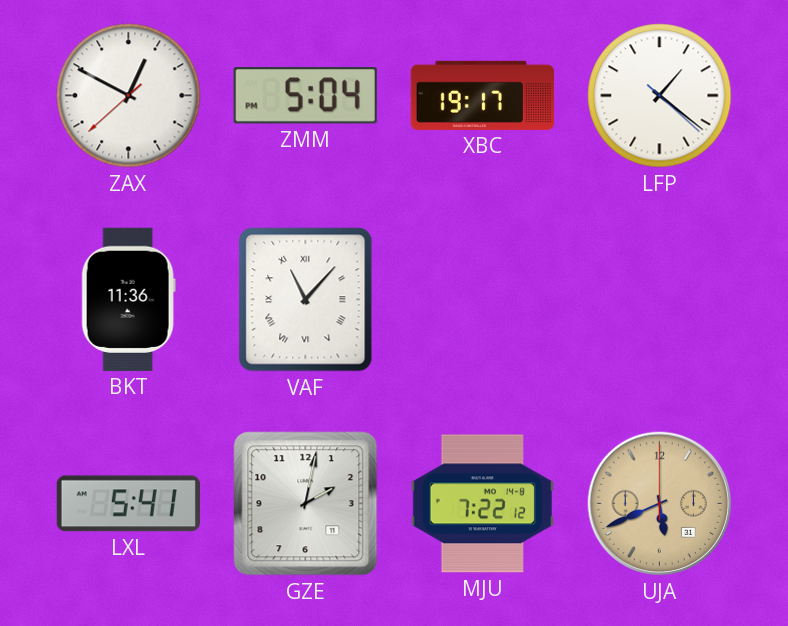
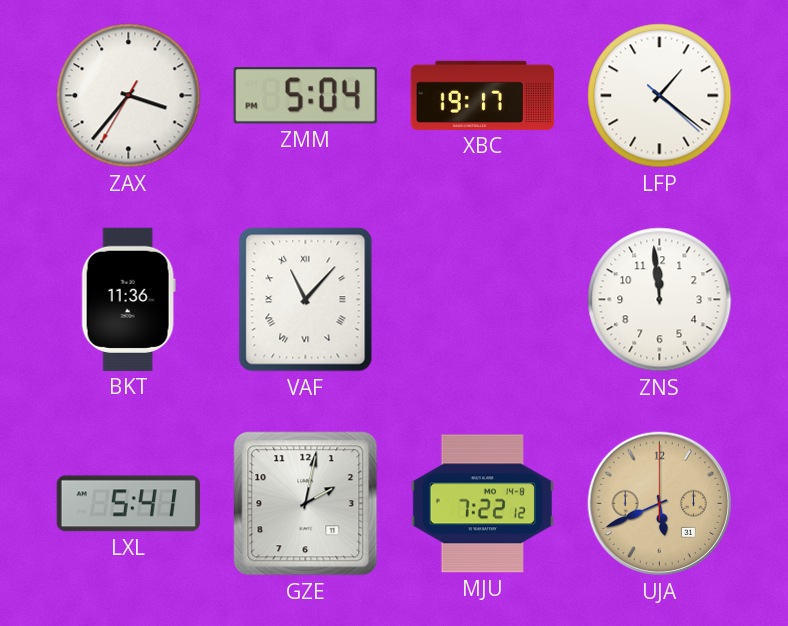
ZAX: 12:49 -> 3:36 (129, 96)
ZNS: none -> 11:59 (660, 300)
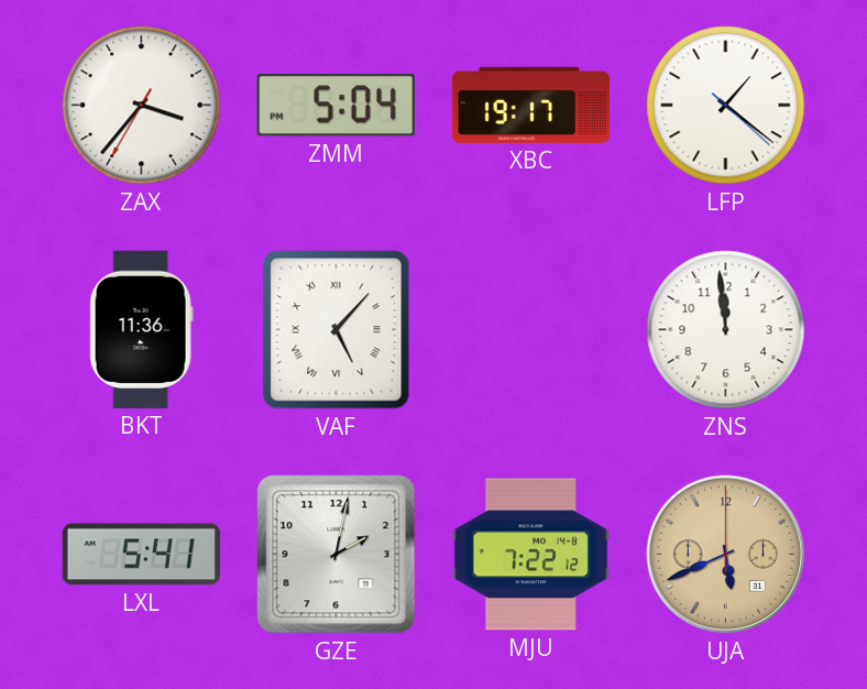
VAF: 11:07 -> 5:07 (337, 330)
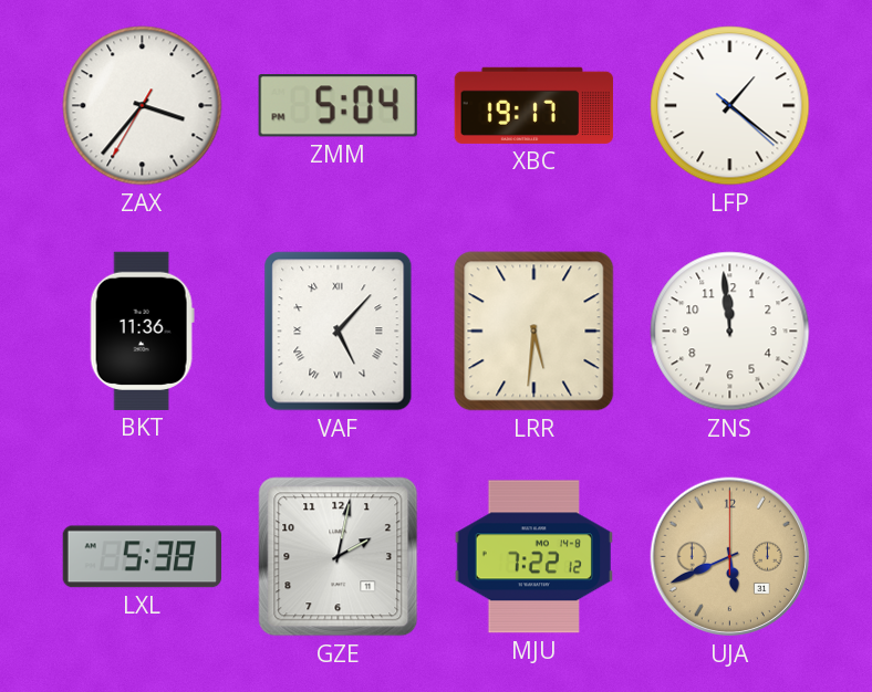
LRR: none -> 5:31 (534, 332)
LXL: 5:41 -> 5:38 (142, 557)
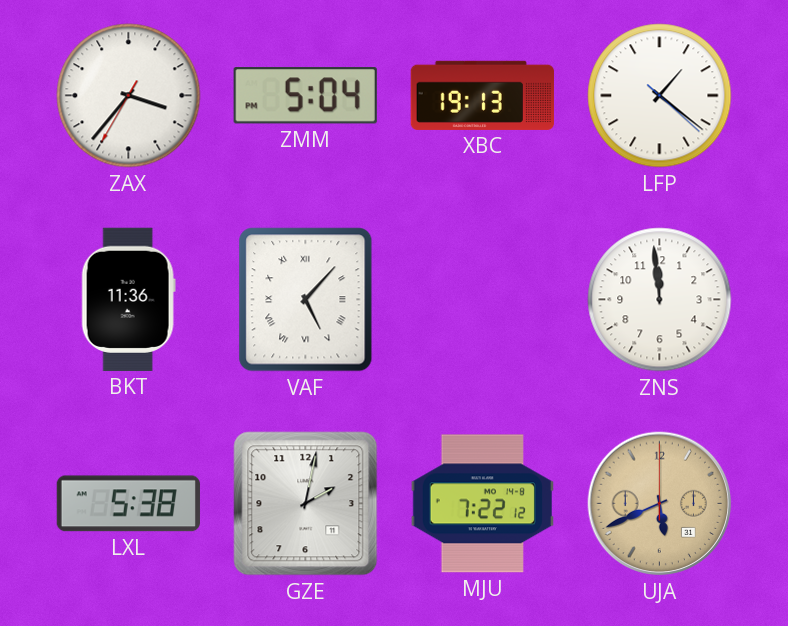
XBC: 19:17 -> 19:13 (482, 95)
LRR: 5:31 -> none (534, 332)
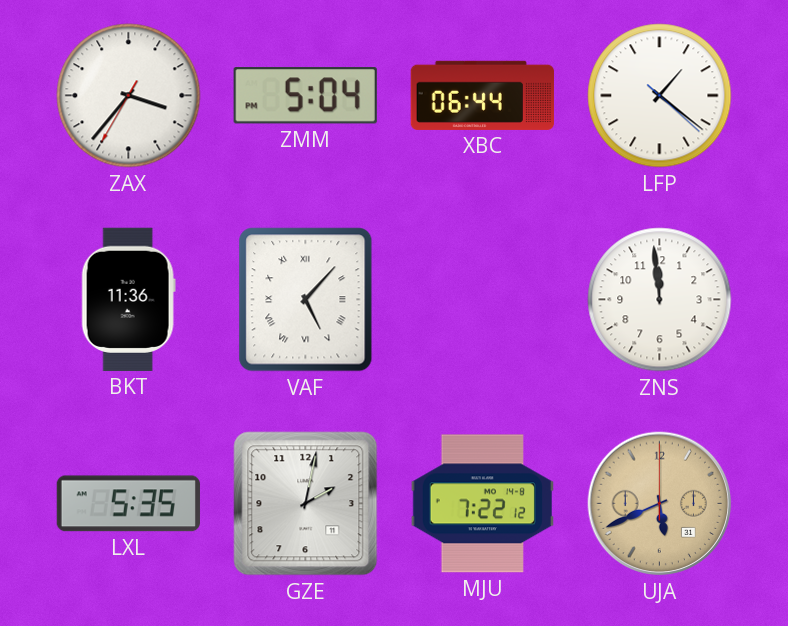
XBC: 19:13 -> 06:44 (482, 95)
LXL: 5:38 -> 5:35 (128, 504)
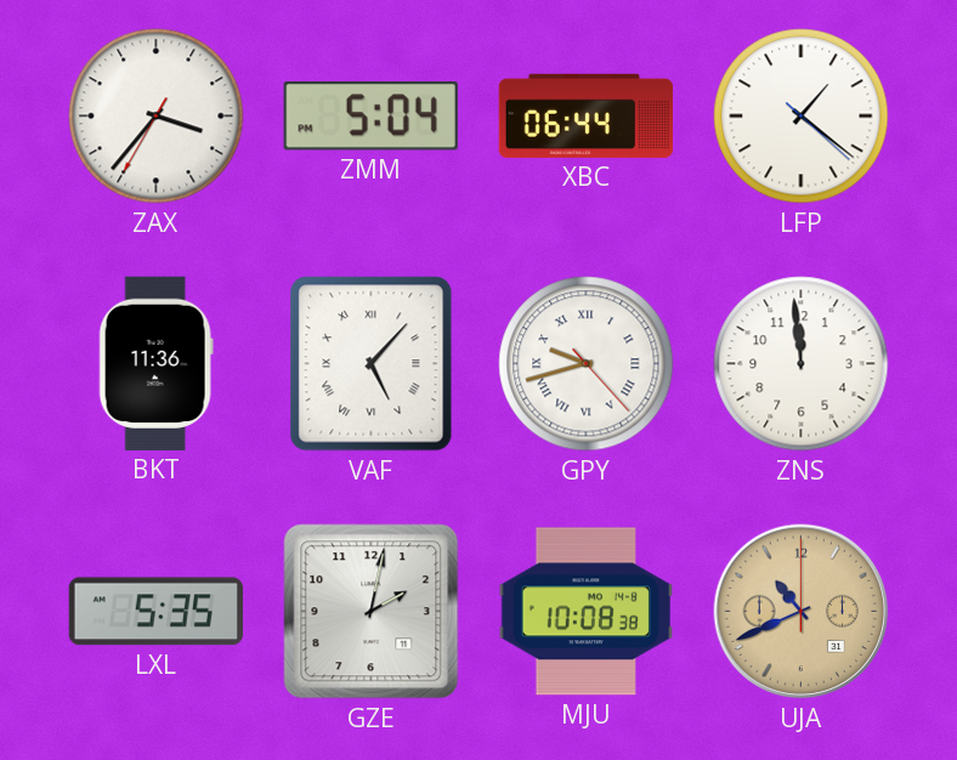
GPY: none -> 9:42 (587, 364)
MJU: 7:22 -> 10:08 (585, 612)
UJA: 5:41 -> 10:41 (802, 612)
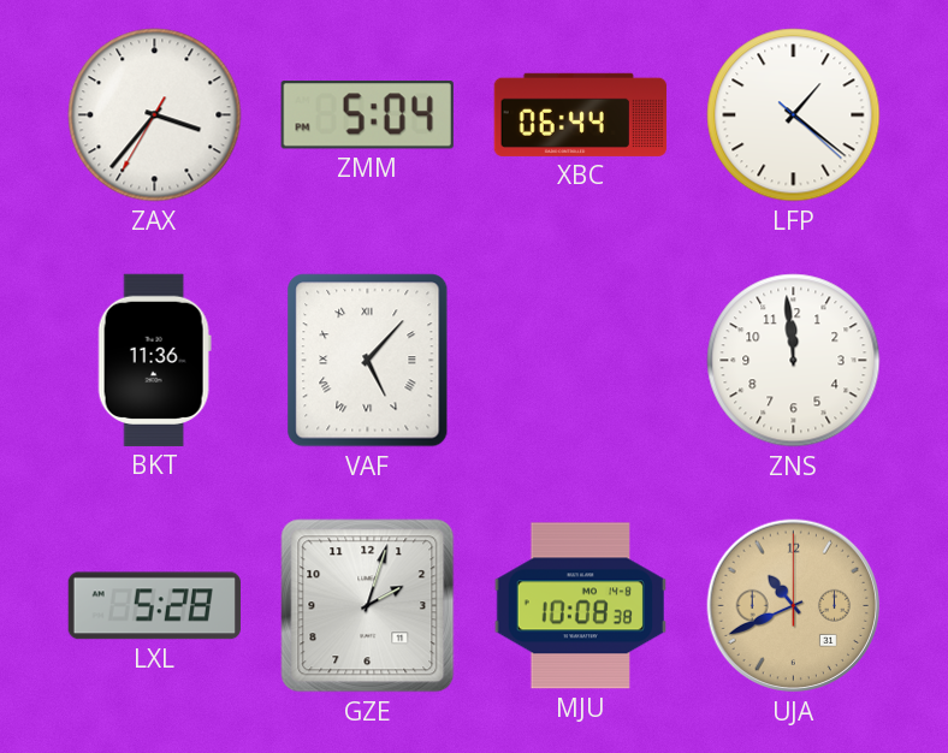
GPY: 9:42 -> none (587, 364)
LXL: 5:35 -> 5:28 (154, 606)
GZE: 2:02 -> 2:03 (368, 606)
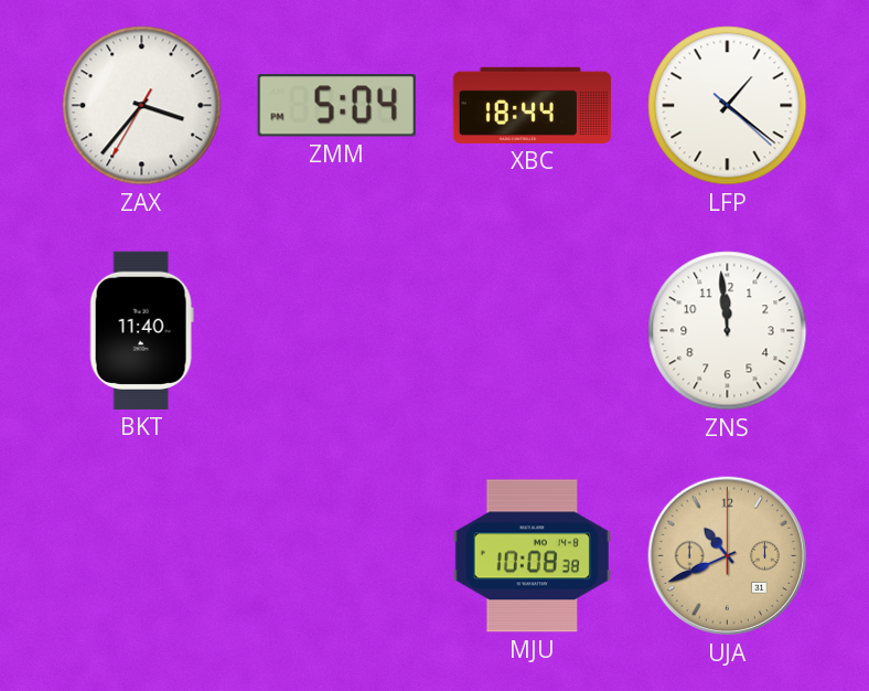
XBC: 06:44 -> 18:44 (532, 105)
BKT: 11:36 -> 11:40 (141, 330)
VAF: 5:07 -> none (368, 361)
LXL: 5:28 -> none (154, 606)
GZE: 2:03 -> none (368, 606)
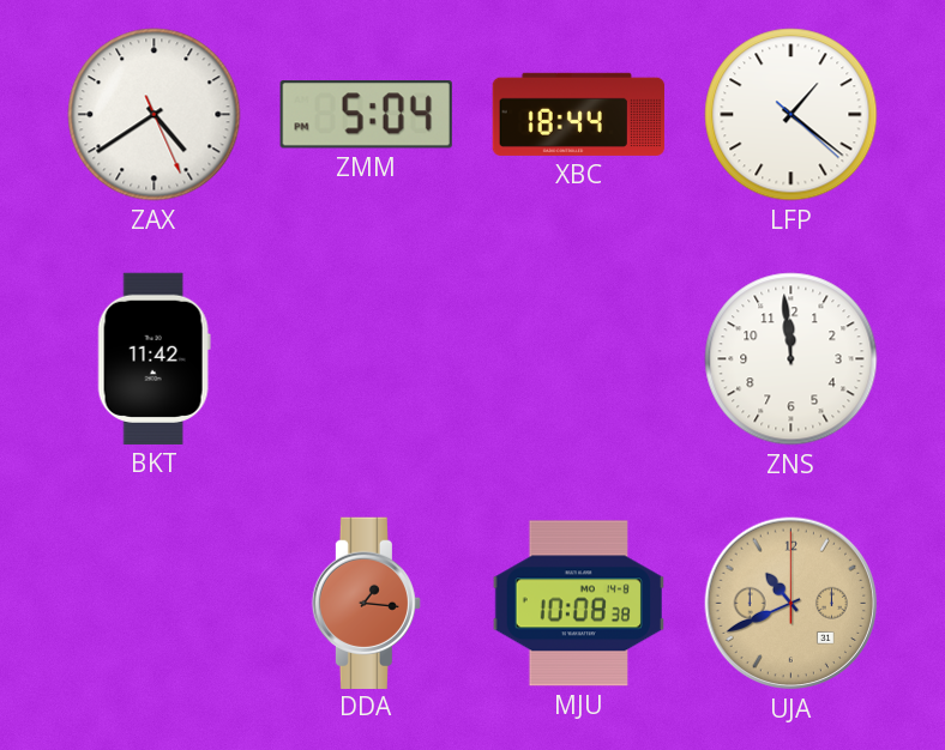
ZAX: 3:36 -> 4:39 (155, 115)
BKT: 11:40 -> 11:42 (154, 358)
DDA: none -> 1:16 (366, 603)
